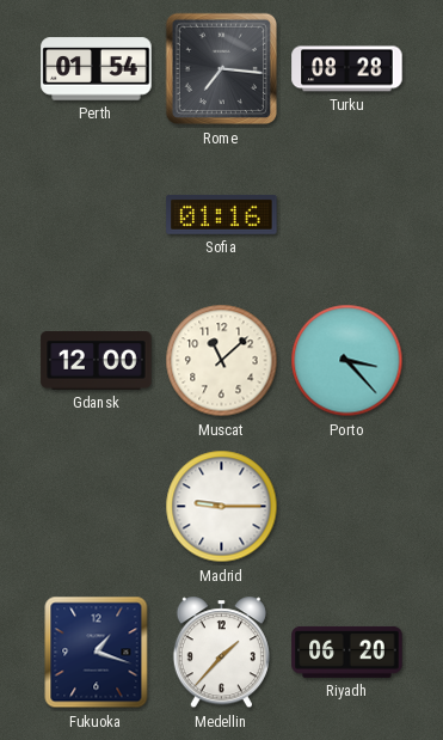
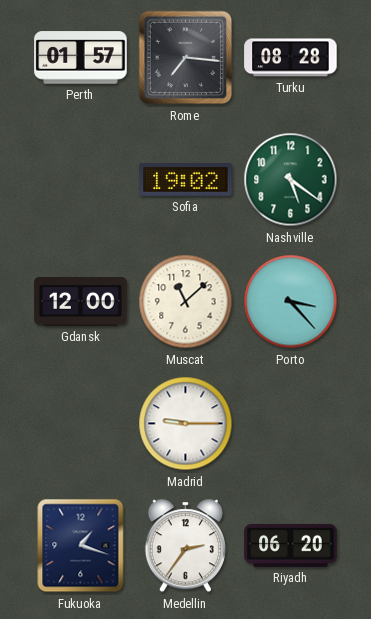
Perth: 01:54 -> 01:57 (81, 58)
Sofia: 01:16 -> 19:02 (186, 180)
Nashville: none -> 5:21 (291, 180)
Medellin: 1:37 -> 2:36 (185, 546)
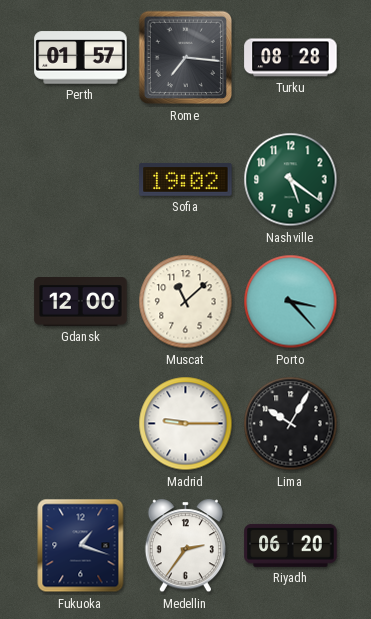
Lima: none -> 10:05 (291, 424)
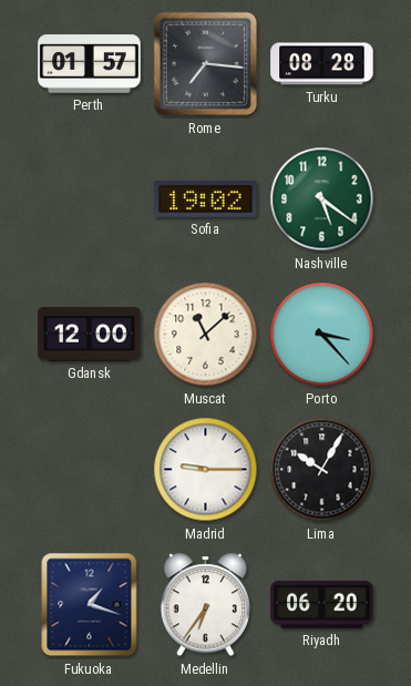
Medellin: 2:36 -> 6:36 (205, 605)
